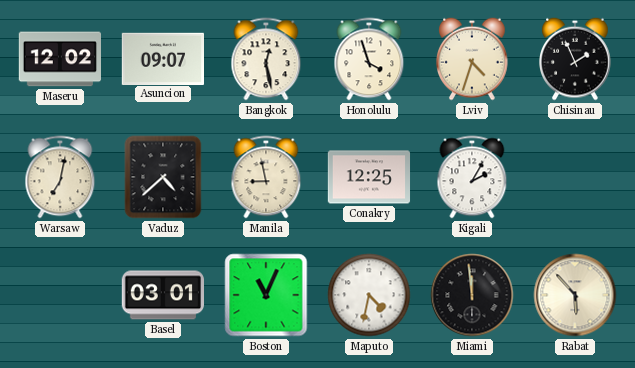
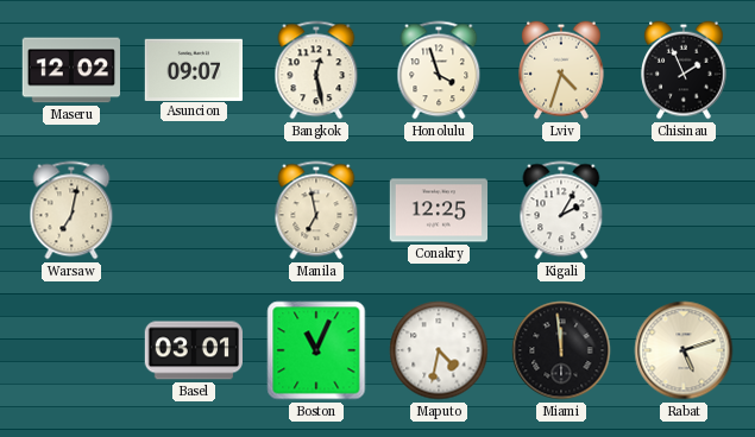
Vaduz: 4:38 -> none (163, 177)
Manila: 8:58 -> 6:58 (316, 210)
Rabat: 5:53 -> 5:12 (684, 350)
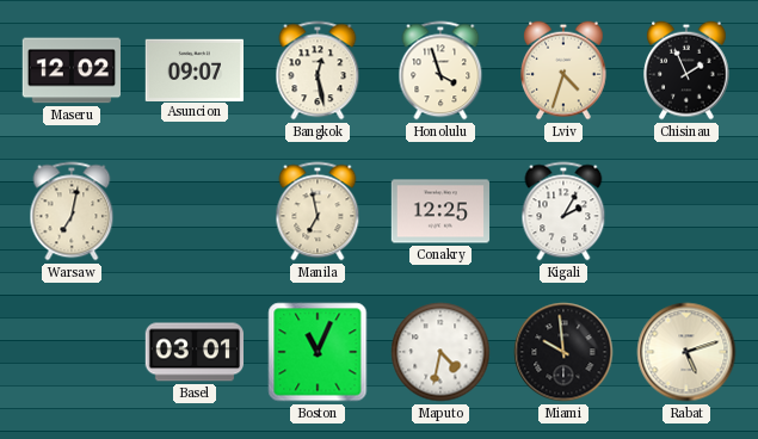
Miami: 11:59 -> 9:59 (563, 352)
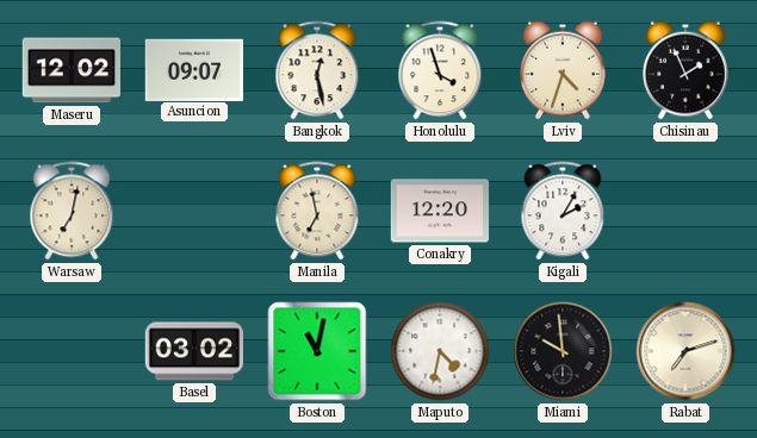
Conakry: 12:25 -> 12:20 (440, 211)
Basel: 03:01 -> 03:02 (193, 351)
Boston: 11:04 -> 11:02 (317, 351)
Rabat: 5:12 -> 7:12 (685, 351)
